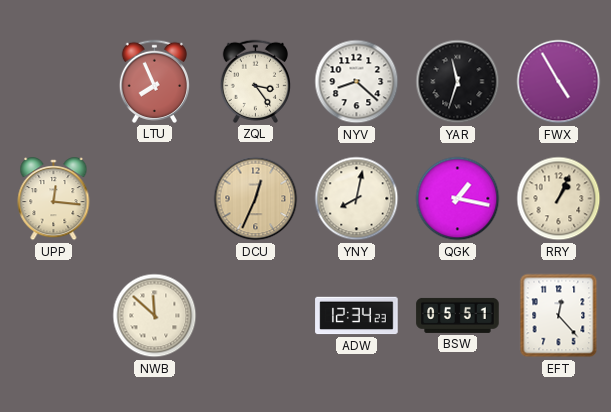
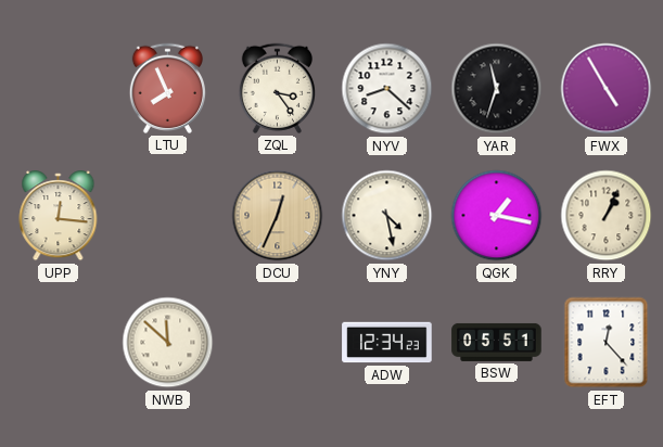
YNY: 8:02 -> 4:28 (387, 216)
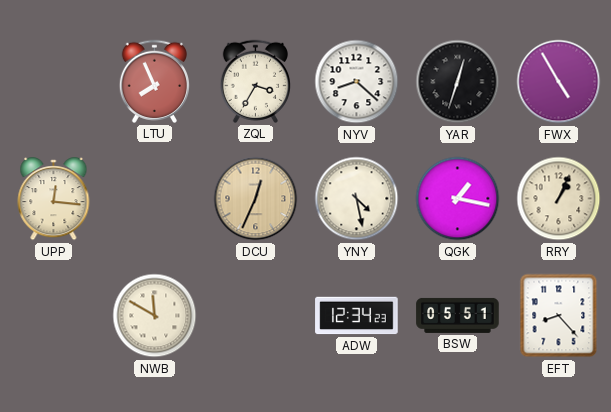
ZQL: 3:24 -> 3:35 (255, 81)
YAR: 11:33 -> 12:33 (458, 82)
NWB: 11:52 -> 11:50 (155, 316)
EFT: 12:23 -> 8:23 (559, 316)
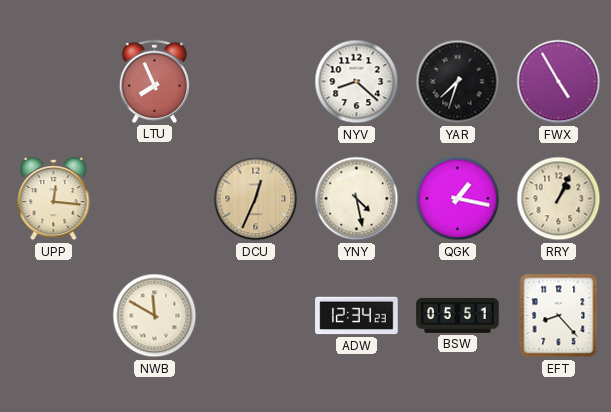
ZQL: 3:35 -> none (255, 81)
YAR: 12:33 -> 7:33 (458, 82)
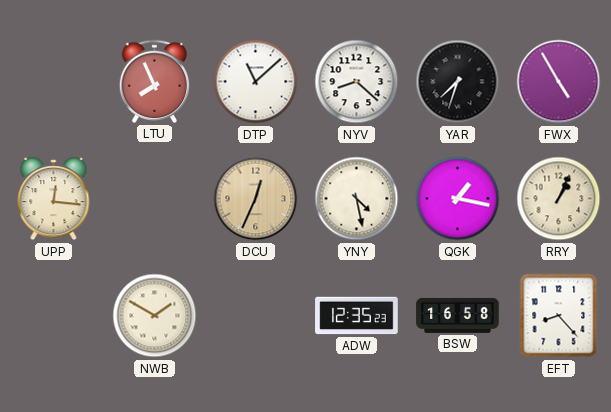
DTP: none -> 11:08 (256, 82)
NWB: 11:50 -> 1:50 (155, 316)
ADW: 12:34 -> 12:35 (357, 316)
BSW: 05:51 -> 16:58 (458, 315)
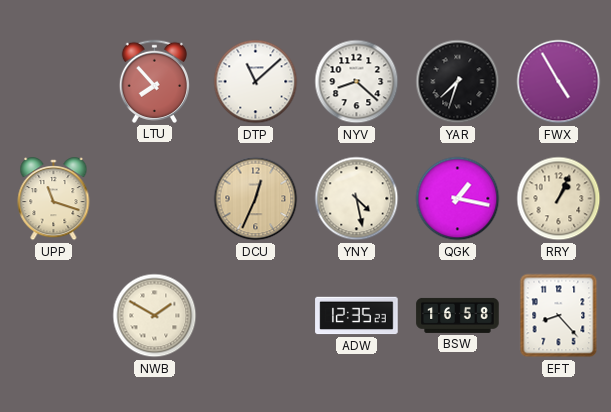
LTU: 7:56 -> 7:53 (154, 81)
UPP: 12:16 -> 11:18 (54, 199)
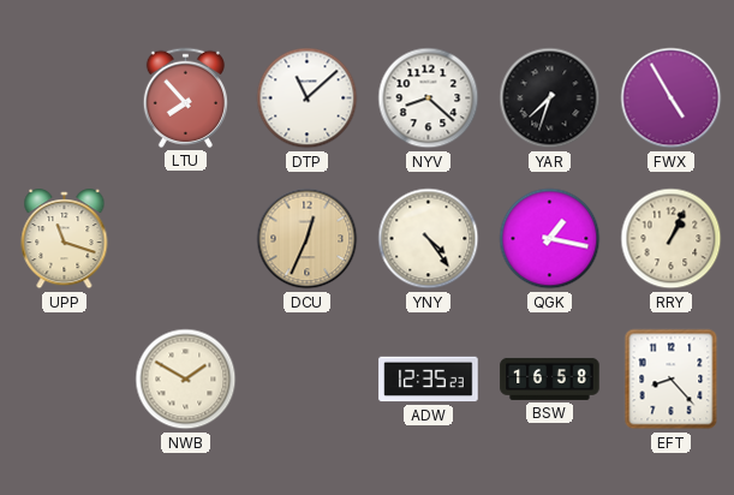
YNY: 4:28 -> 4:24 (429, 239)
